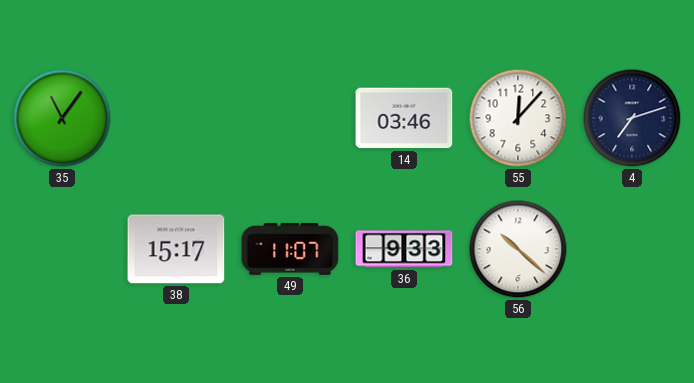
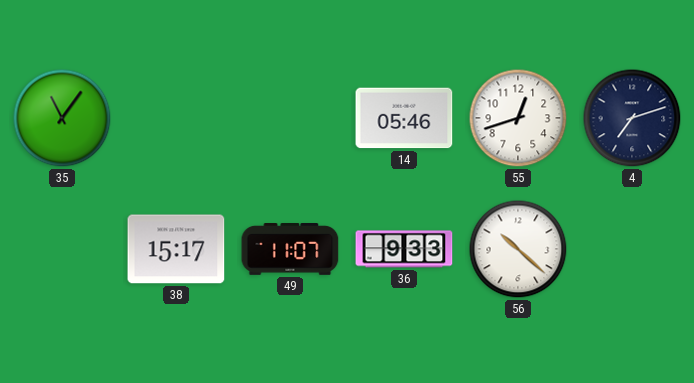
14: 03:46 -> 05:46 (404, 118)
55: 12:07 -> 12:42 (518, 118)
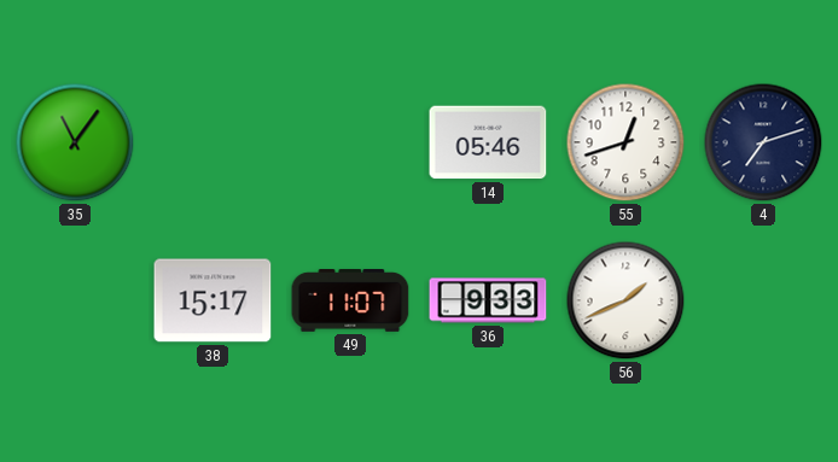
56: 10:22 -> 1:41 (625, 300)
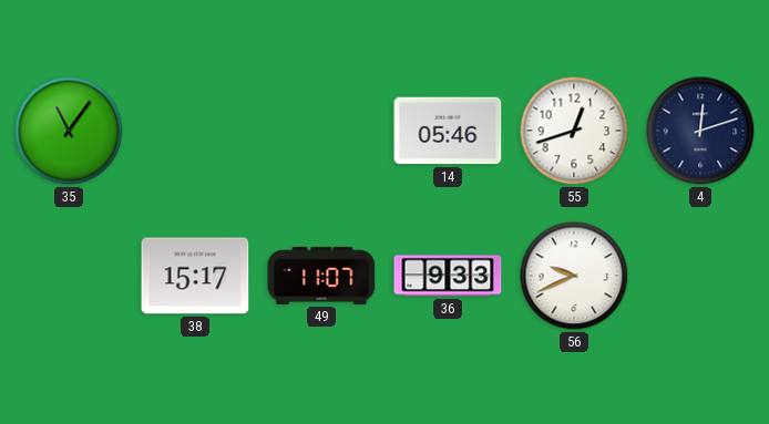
4: 7:12 -> 12:12 (700, 131)
56: 1:41 -> 9:41 (574, 276)
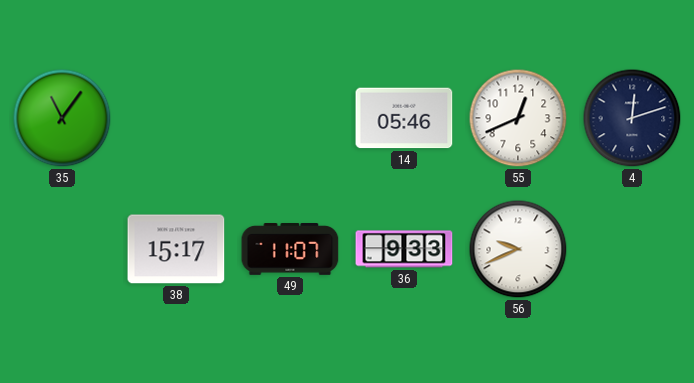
55: 12:42 -> 12:41 (518, 118)
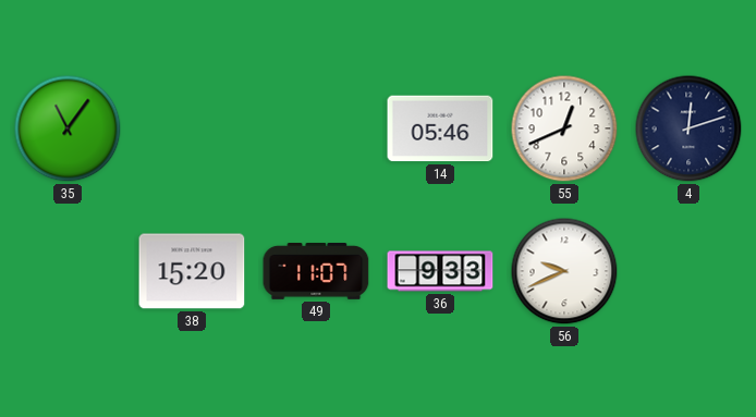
38: 15:17 -> 15:20 (192, 271)
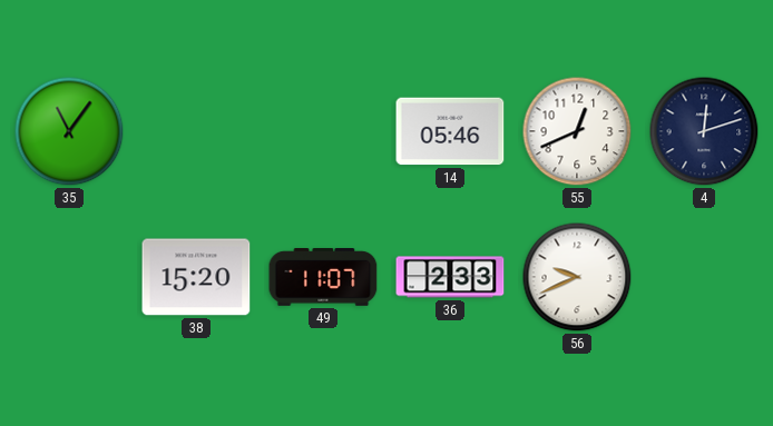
36: 9:33 -> 2:33 (450, 277)
